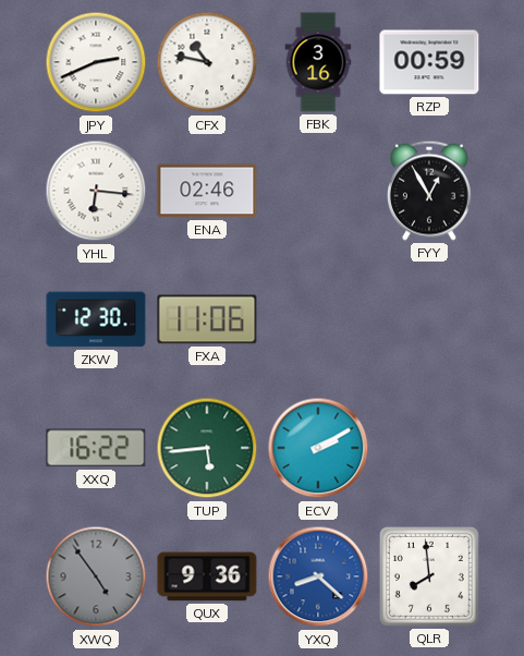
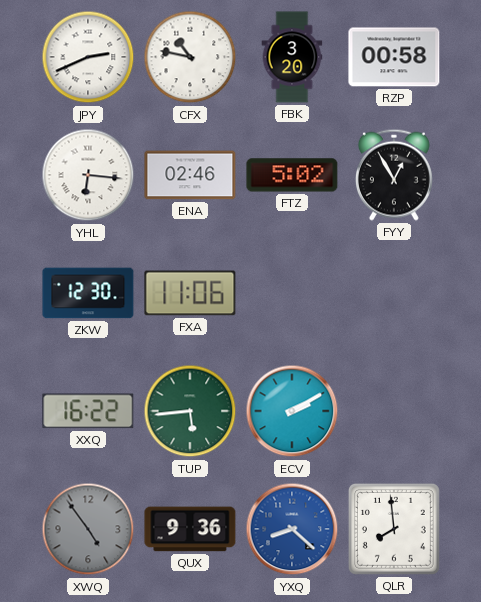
FBK: 3:16 -> 3:20 (292, 57)
RZP: 00:59 -> 00:58 (394, 57)
FTZ: none -> 5:02 (292, 175)
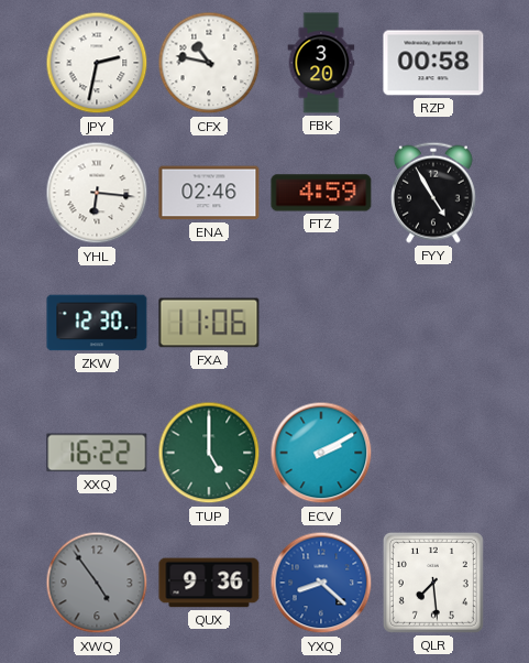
JPY: 2:41 -> 2:32 (97, 63)
FTZ: 5:02 -> 4:59 (321, 193)
FYY: 12:55 -> 4:55 (433, 193)
TUP: 5:44 -> 5:00 (209, 453)
QLR: 7:59 -> 7:29 (433, 583)
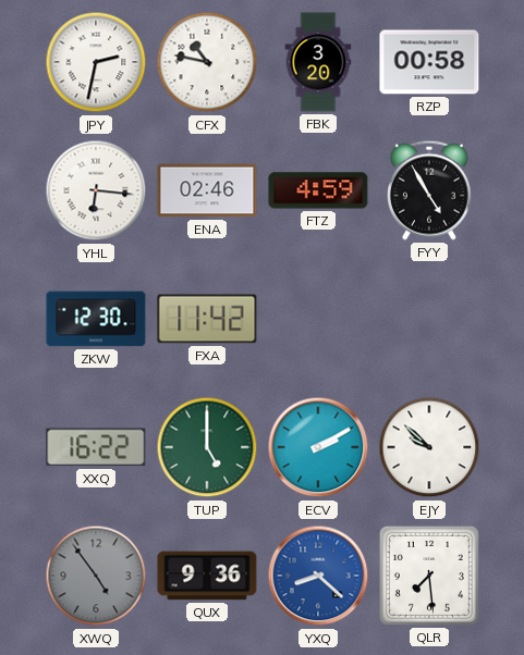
FXA: 11:06 -> 11:42 (207, 319)
EJY: none -> 9:52 (429, 447)
